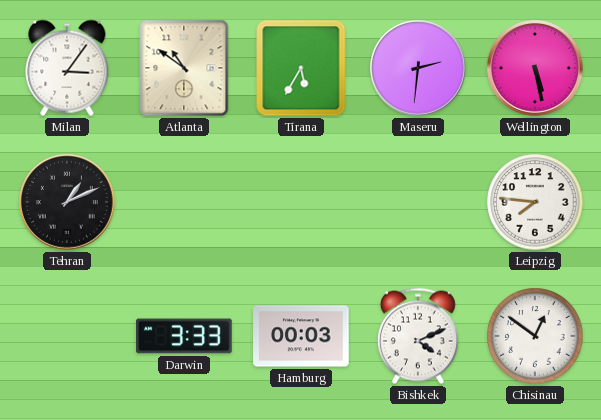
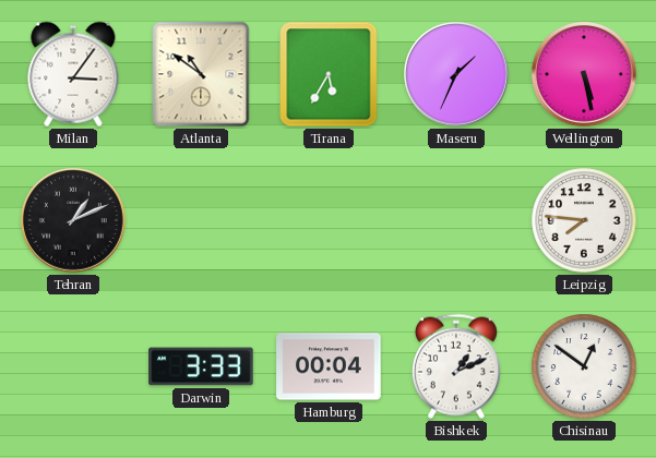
Maseru: 2:31 -> 1:34 (457, 75)
Hamburg: 00:03 -> 00:04 (329, 366)
Bishkek: 4:11 -> 1:11 (456, 366)
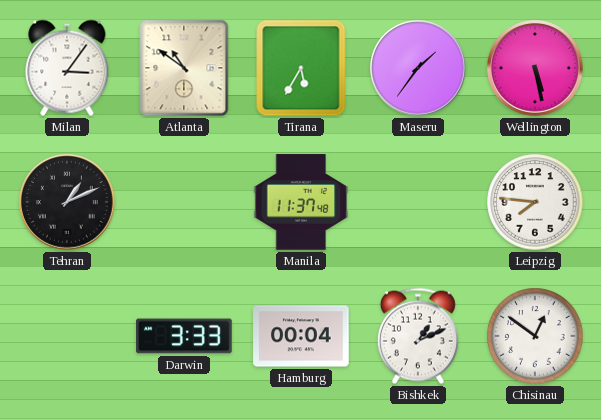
Maseru: 1:34 -> 1:36 (419, 69)
Manila: none -> 11:37 (301, 202)
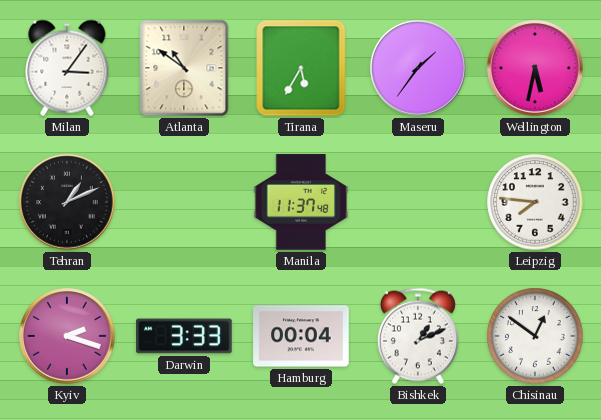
Wellington: 5:28 -> 5:32 (536, 69)
Kyiv: none -> 2:18 (68, 337)
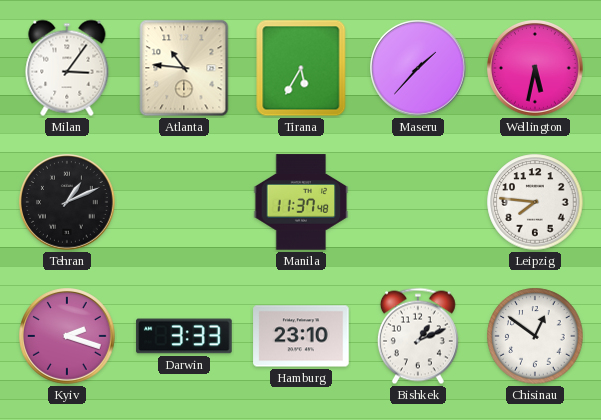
Atlanta: 10:51 -> 10:46 (184, 68)
Maseru: 1:36 -> 1:37 (419, 69)
Hamburg: 00:04 -> 23:10 (301, 336)
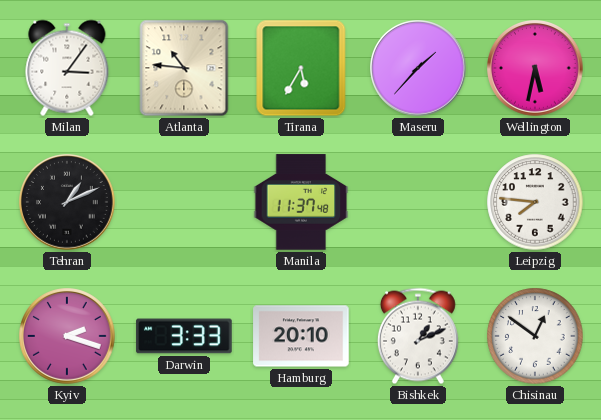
Hamburg: 23:10 -> 20:10 (301, 336)
